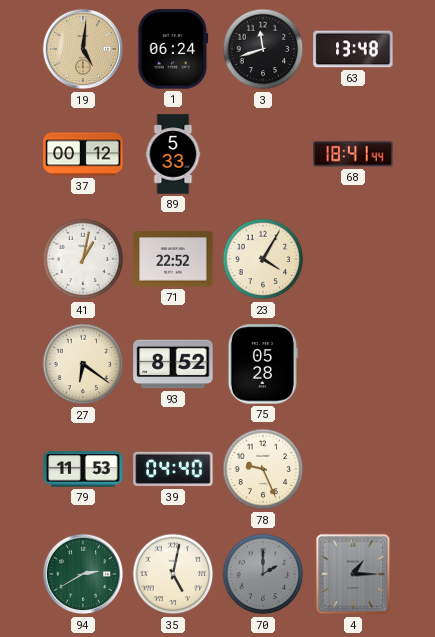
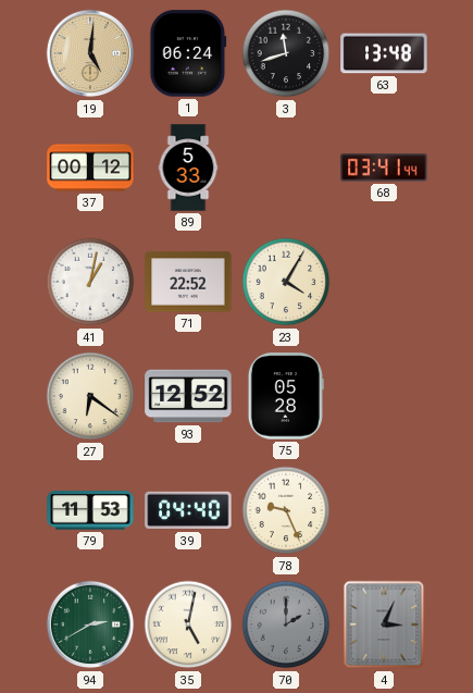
68: 18:41 -> 03:41 (384, 168)
93: 8:52 -> 12:52 (188, 396)
4: 1:15 -> 3:04 (384, 624)
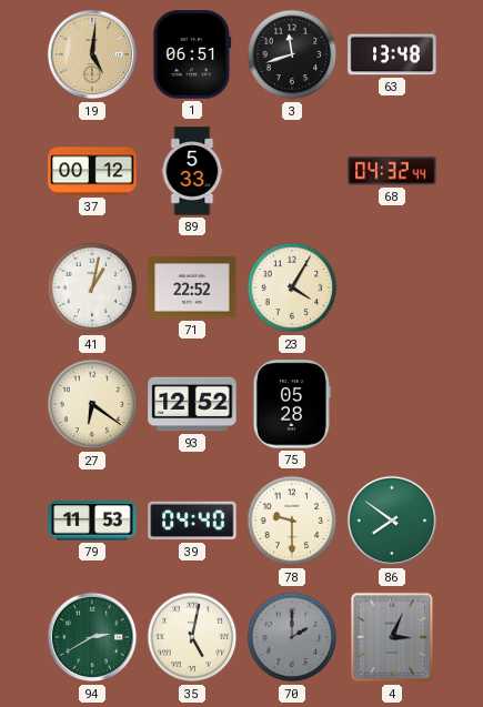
1: 06:24 -> 06:51 (192, 54)
68: 03:41 -> 04:32 (392, 171)
78: 9:26 -> 9:30 (292, 521)
86: none -> 7:51 (392, 521)
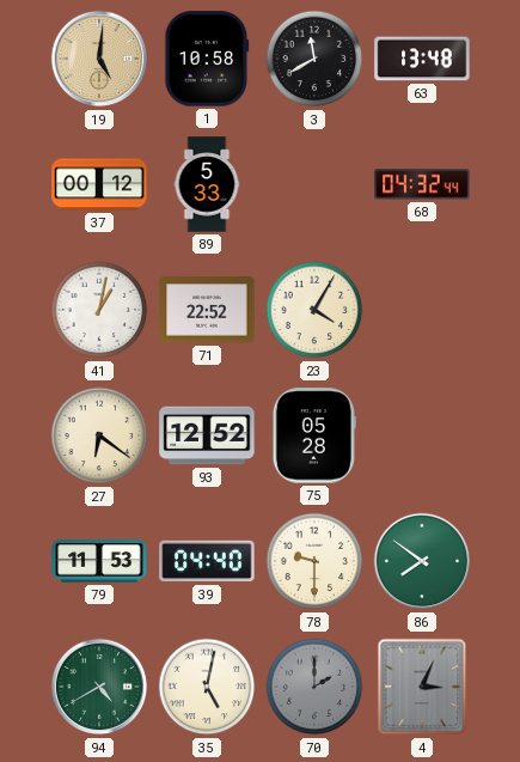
1: 06:51 -> 10:58 (207, 59)
3: 11:42 -> 11:40 (314, 59)
94: 2:40 -> 4:40 (99, 687)
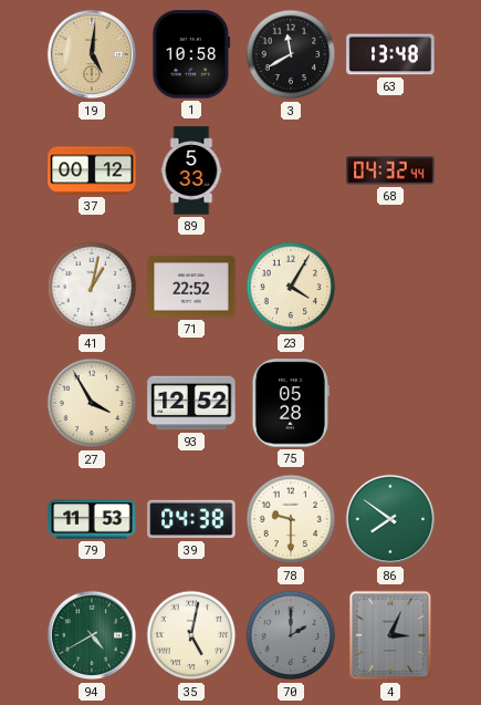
27: 6:21 -> 3:55 (92, 403)
39: 04:40 -> 04:38 (191, 519)
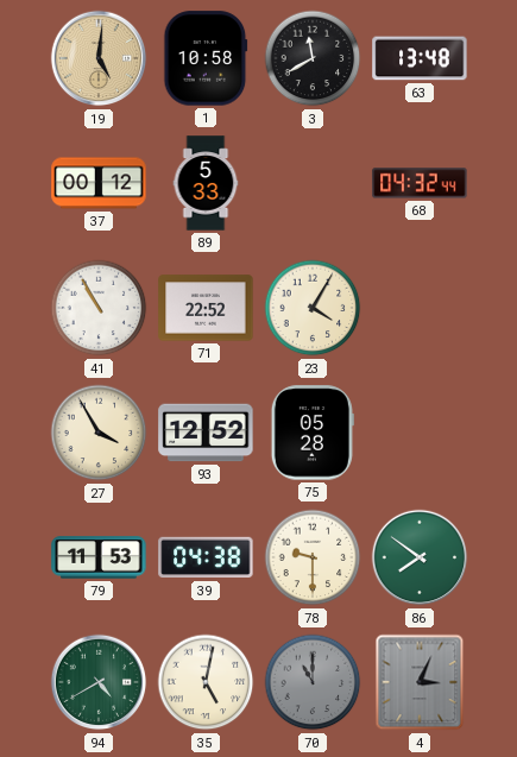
41: 1:02 -> 10:55 (99, 308)
70: 2:00 -> 11:00 (313, 682)
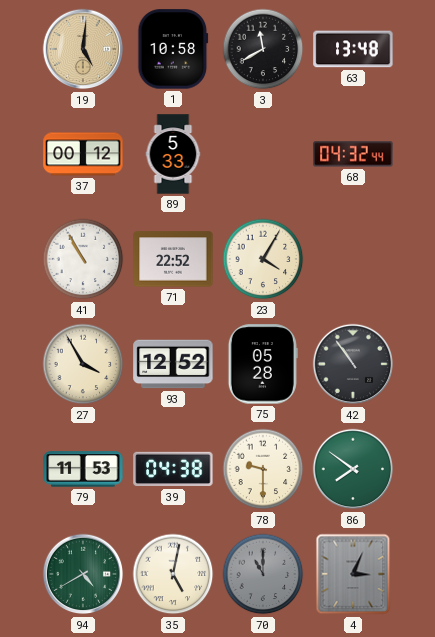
42: none -> 10:54 (353, 364)
